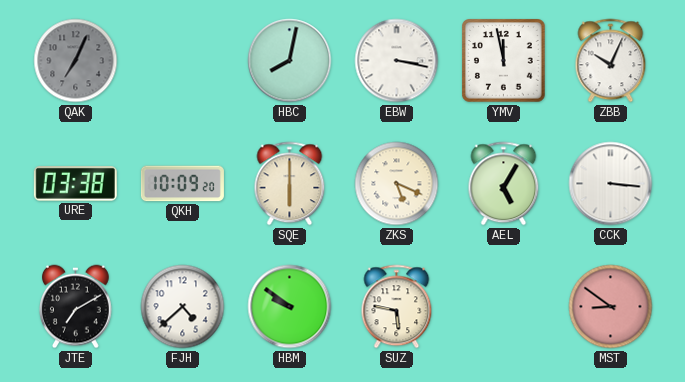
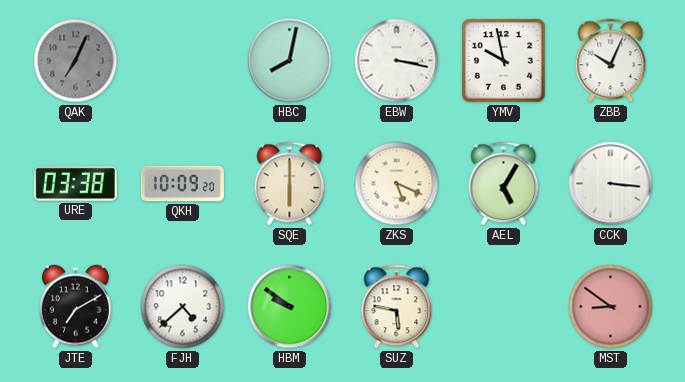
YMV: 11:58 -> 9:58 (504, 61)
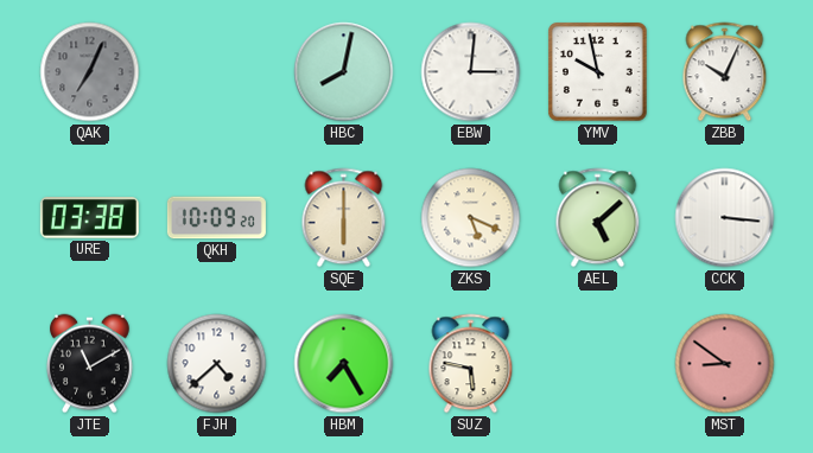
EBW: 3:17 -> 3:01 (471, 72)
AEL: 5:05 -> 5:08 (598, 218)
JTE: 7:10 -> 11:10 (90, 364)
HBM: 9:51 -> 7:25 (344, 364)
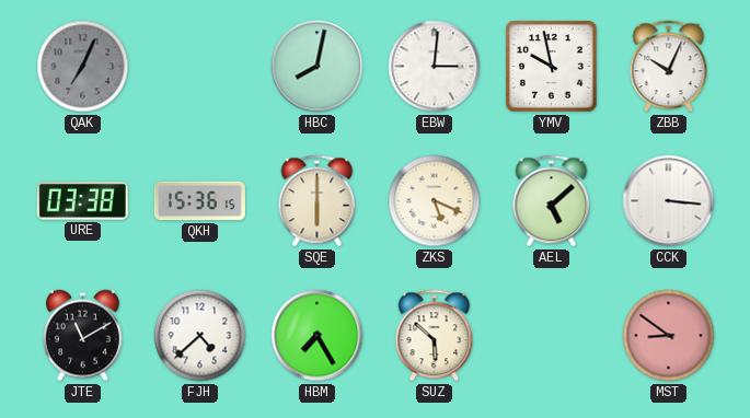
QKH: 10:09 -> 15:36 (199, 201)
SUZ: 5:47 -> 5:52 (435, 336)
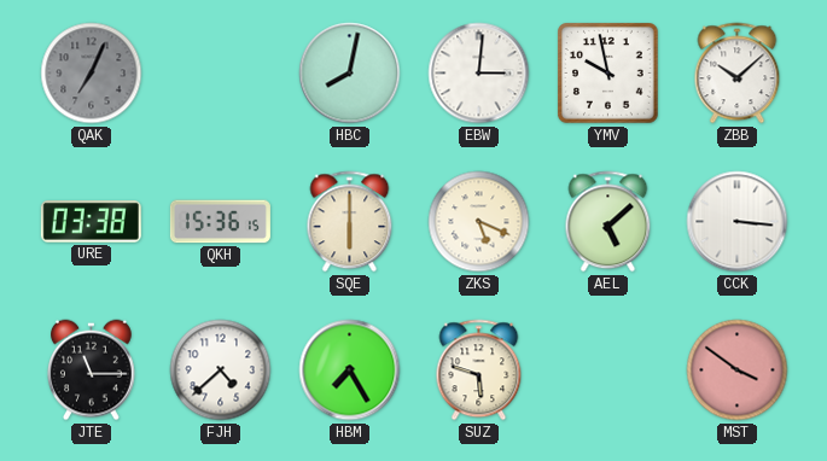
ZBB: 10:04 -> 10:08 (738, 74)
JTE: 11:10 -> 11:15 (92, 370)
SUZ: 5:52 -> 5:48 (479, 370)
MST: 8:51 -> 3:51 (738, 370)
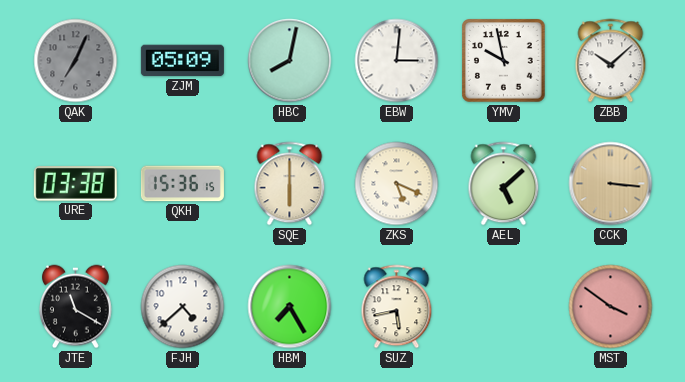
ZJM: none -> 05:09 (182, 61)
CCK dial: white -> champagne (611, 184)
JTE: 11:15 -> 11:20 (76, 307)
SUZ: 5:48 -> 5:43 (397, 307)
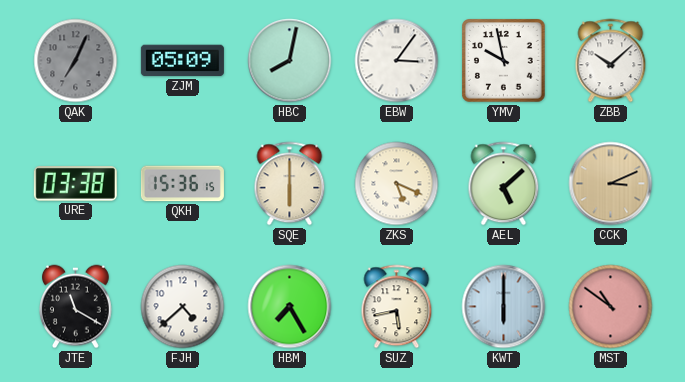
EBW: 3:01 -> 3:06 (397, 61)
CCK: 3:16 -> 3:11 (611, 184)
KWT: none -> 6:00 (504, 307)
MST: 3:51 -> 10:51 (611, 307)
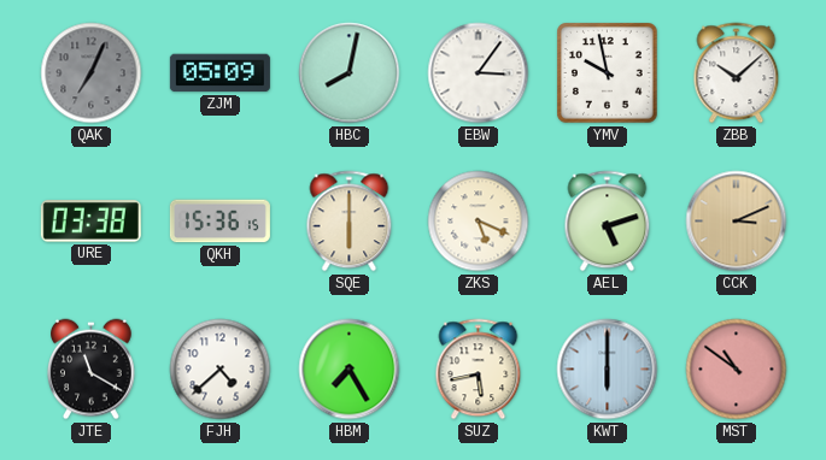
AEL: 5:08 -> 5:12 (608, 222)
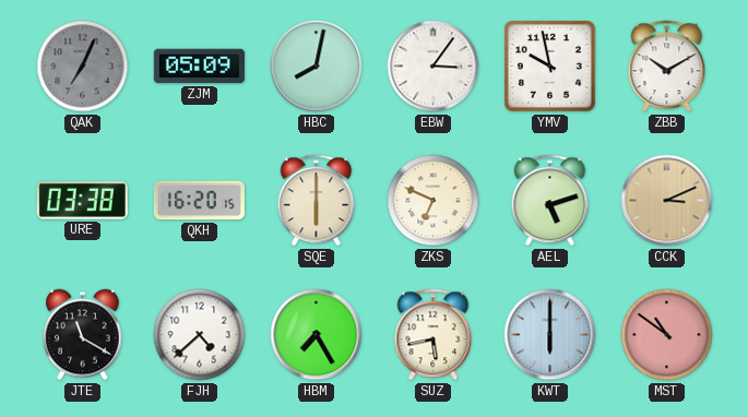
ZBB: 10:08 -> 10:10 (667, 67)
QKH: 15:36 -> 16:20 (199, 201)
ZKS: 5:19 -> 6:49 (434, 201)
